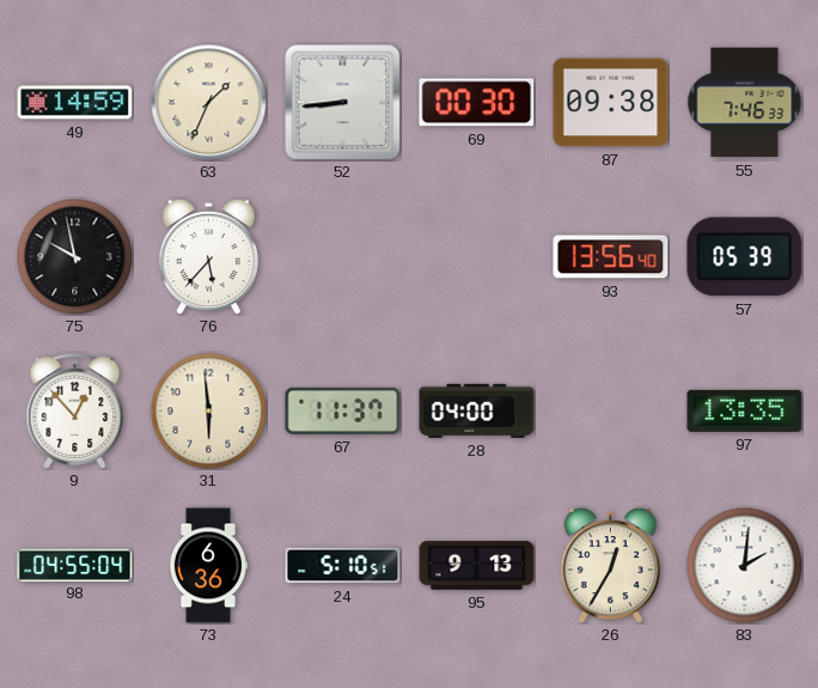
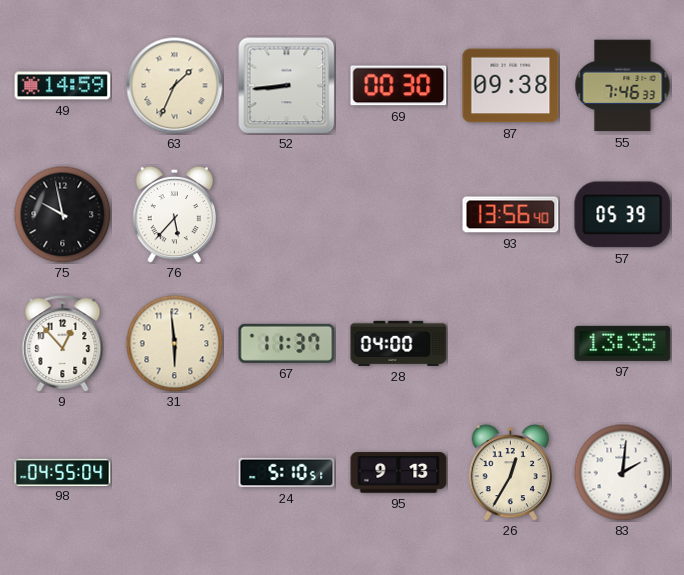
73: 6:36 -> none (207, 566)
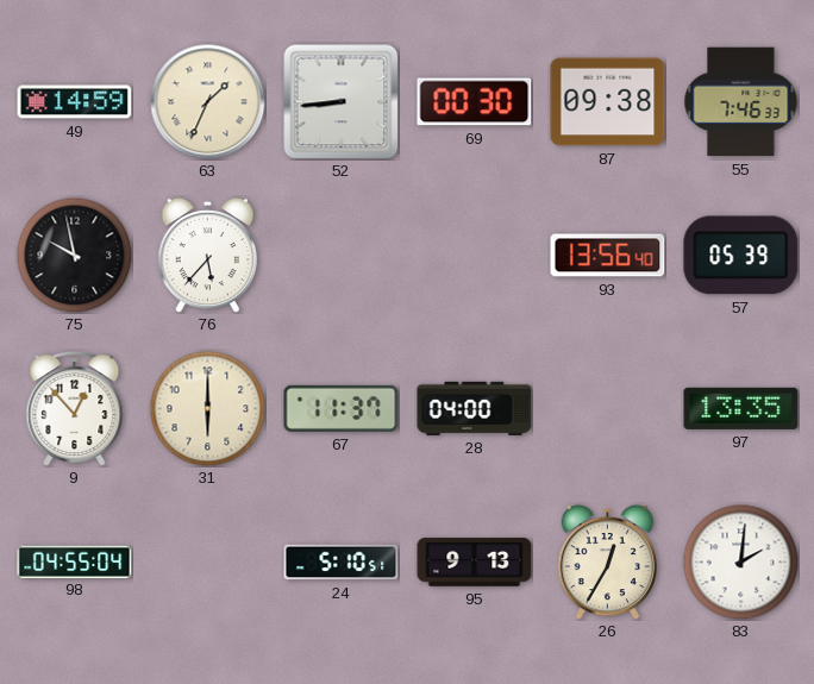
31: 5:59 -> 6:00 (207, 408)
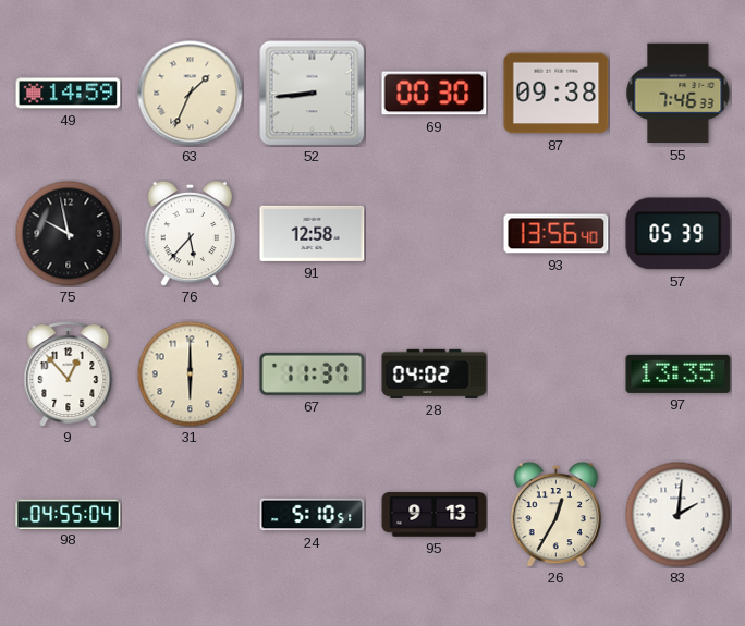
91: none -> 12:58 (313, 233)
28: 04:00 -> 04:02 (435, 373)
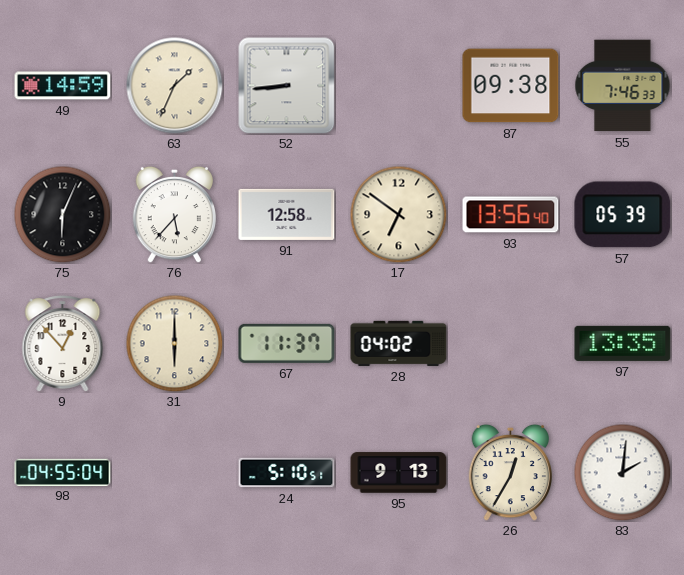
69: 00:30 -> none (435, 94)
75: 9:58 -> 6:04 (62, 214)
17: none -> 6:51 (398, 214)
